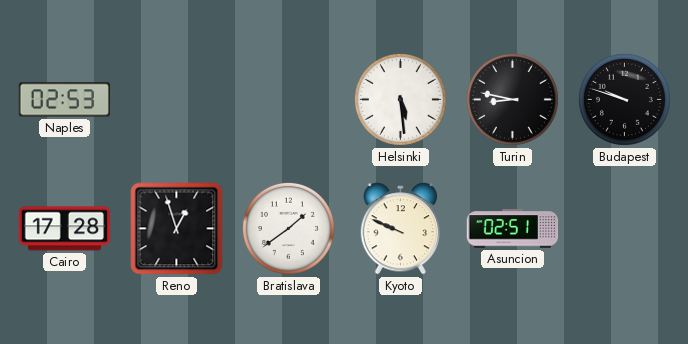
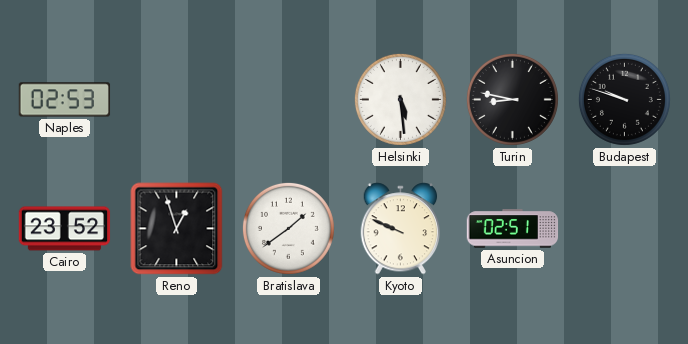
Cairo: 17:28 -> 23:52 (65, 229)
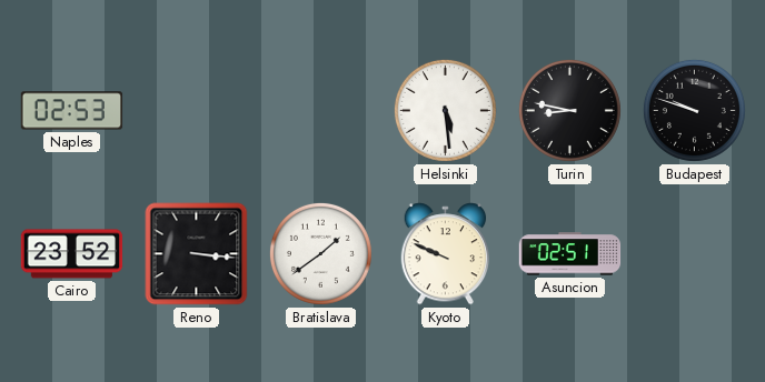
Reno: 12:57 -> 3:16 (197, 254)
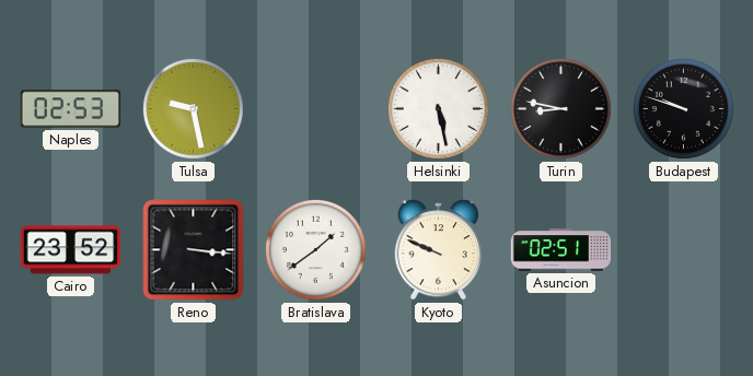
Tulsa: none -> 9:28 (193, 108)
Helsinki: 5:29 -> 5:28 (438, 108)
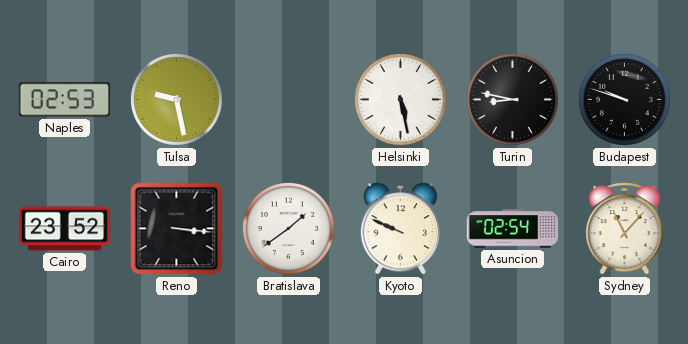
Asuncion: 02:51 -> 02:54 (513, 229)
Sydney: none -> 11:07 (625, 229)
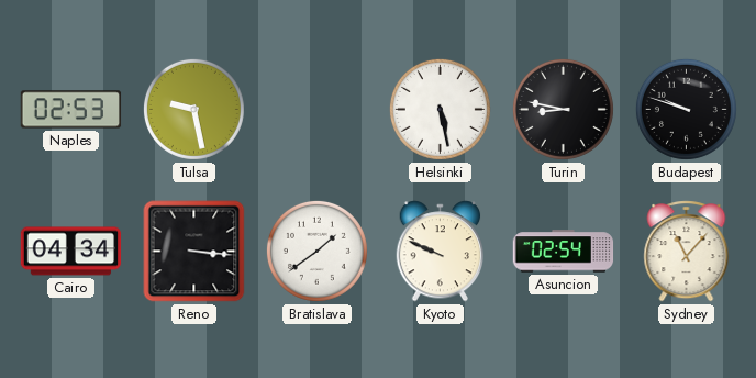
Cairo: 23:52 -> 04:34 (71, 252)
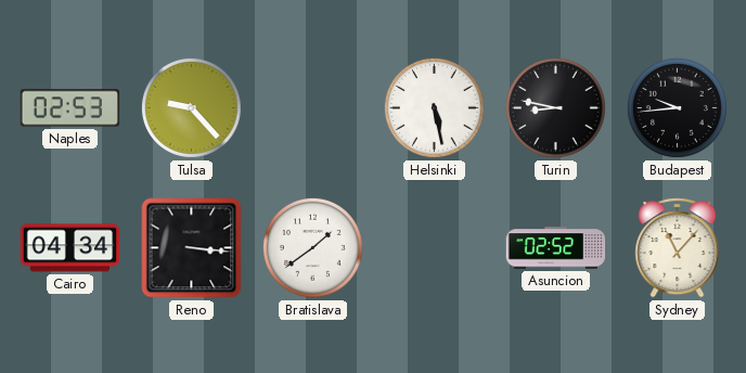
Tulsa: 9:28 -> 9:23 (191, 107)
Budapest: 9:48 -> 9:44 (677, 107)
Kyoto: 9:49 -> none (441, 252)
Asuncion: 02:54 -> 02:52 (556, 248)
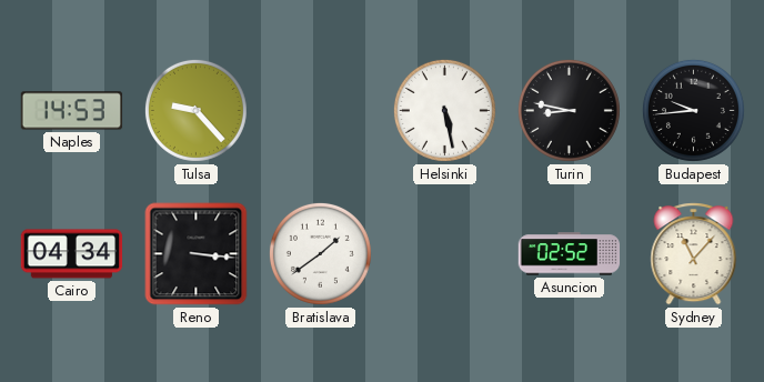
Naples: 02:53 -> 14:53 (72, 111)
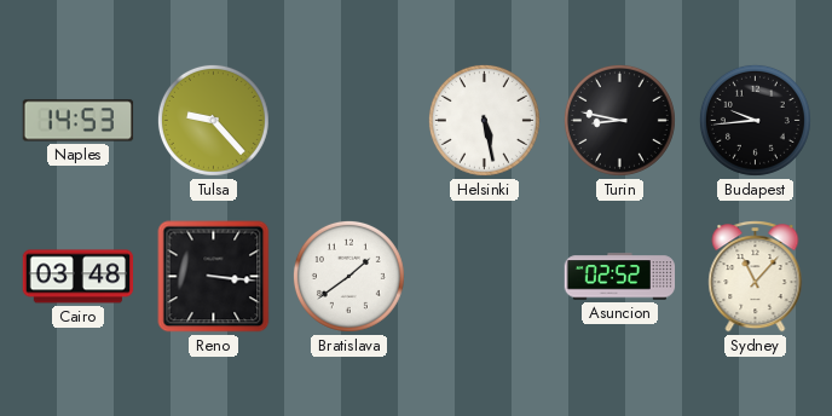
Cairo: 04:34 -> 03:48 (79, 277)
